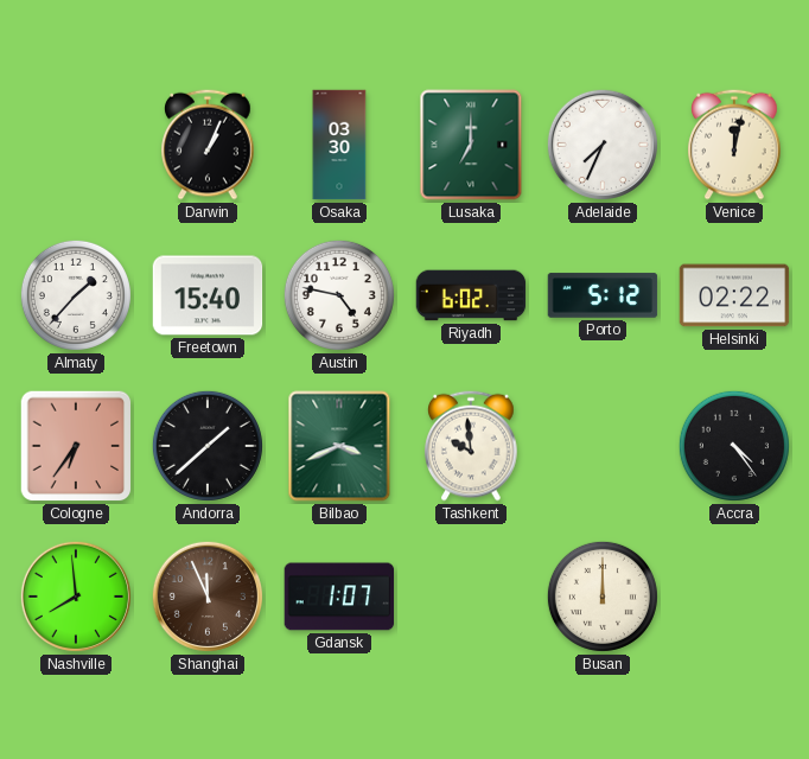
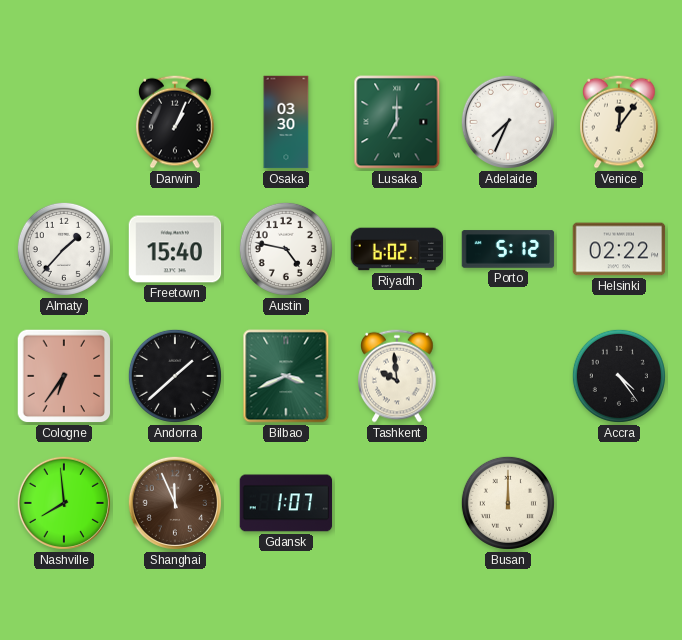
Venice: 12:02 -> 12:06 (619, 122)
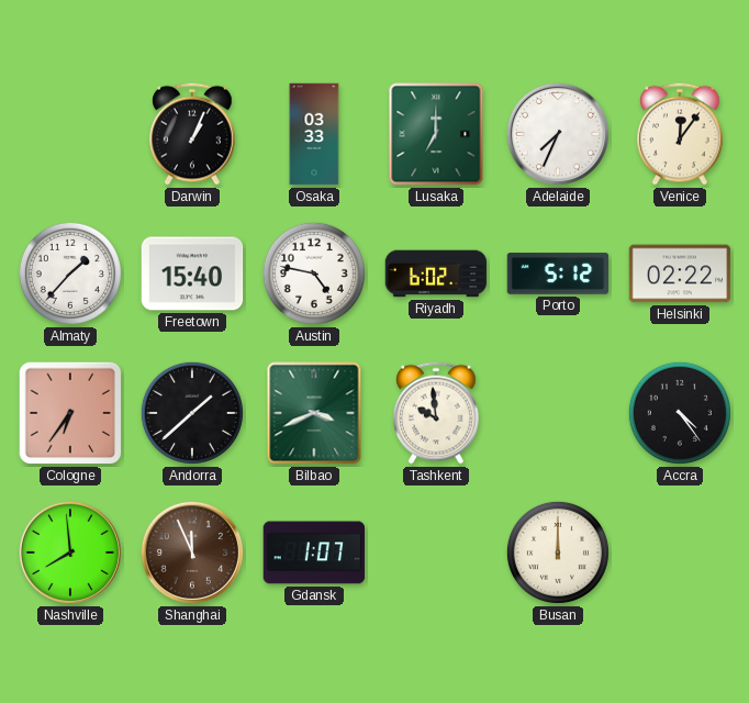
Osaka: 03:30 -> 03:33 (314, 134)
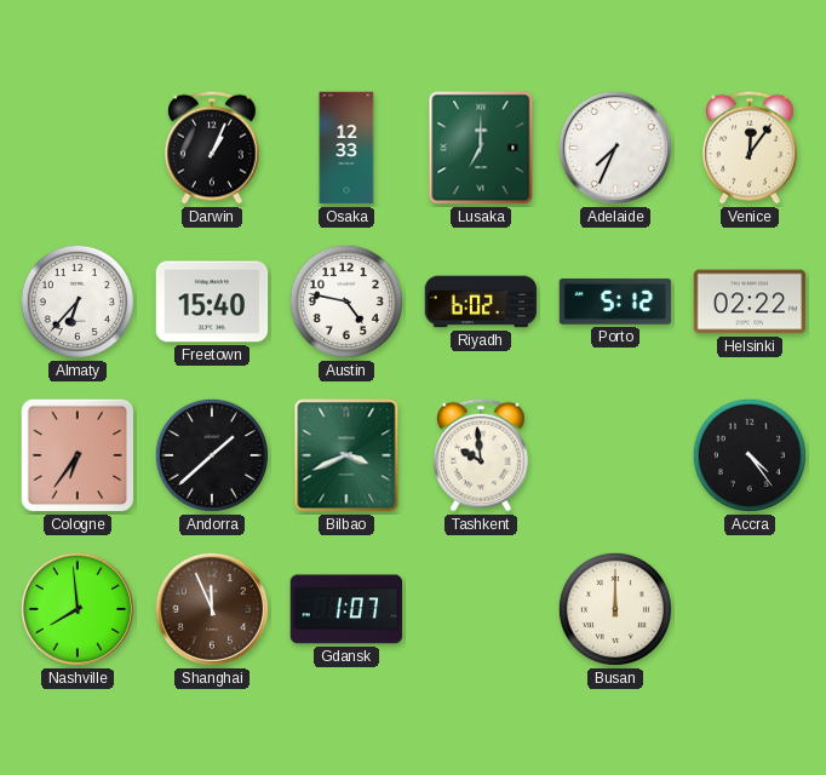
Osaka: 03:33 -> 12:33 (346, 148)
Almaty: 1:37 -> 6:37 (78, 302)
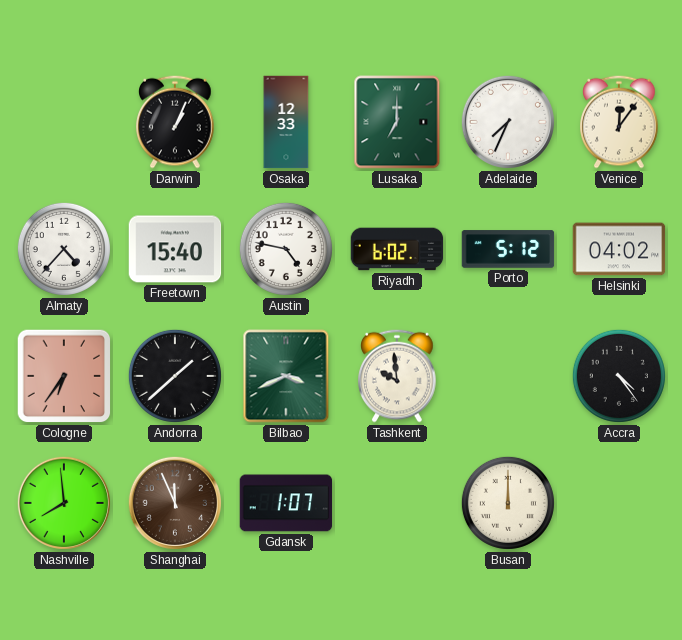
Almaty: 6:37 -> 4:37 (64, 249)
Helsinki: 02:22 -> 04:02 (619, 249)
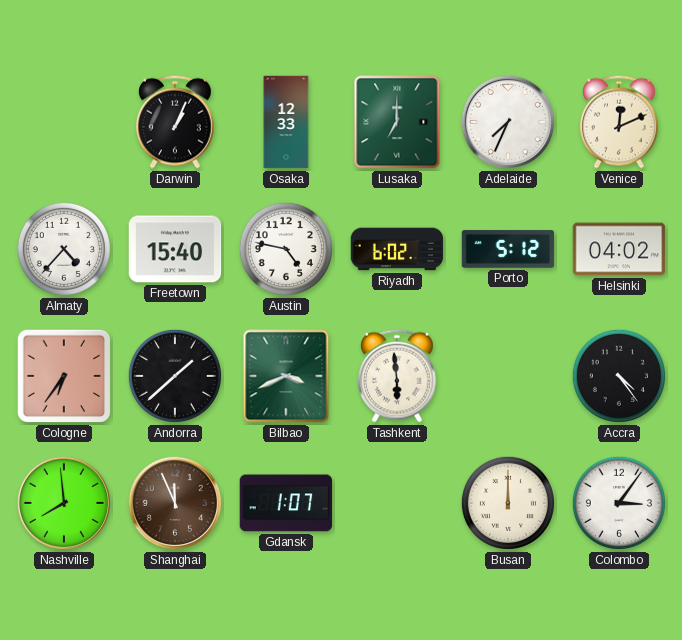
Venice: 12:06 -> 12:11 (619, 122)
Tashkent: 9:59 -> 5:59 (397, 376)
Colombo: none -> 3:06 (619, 503)
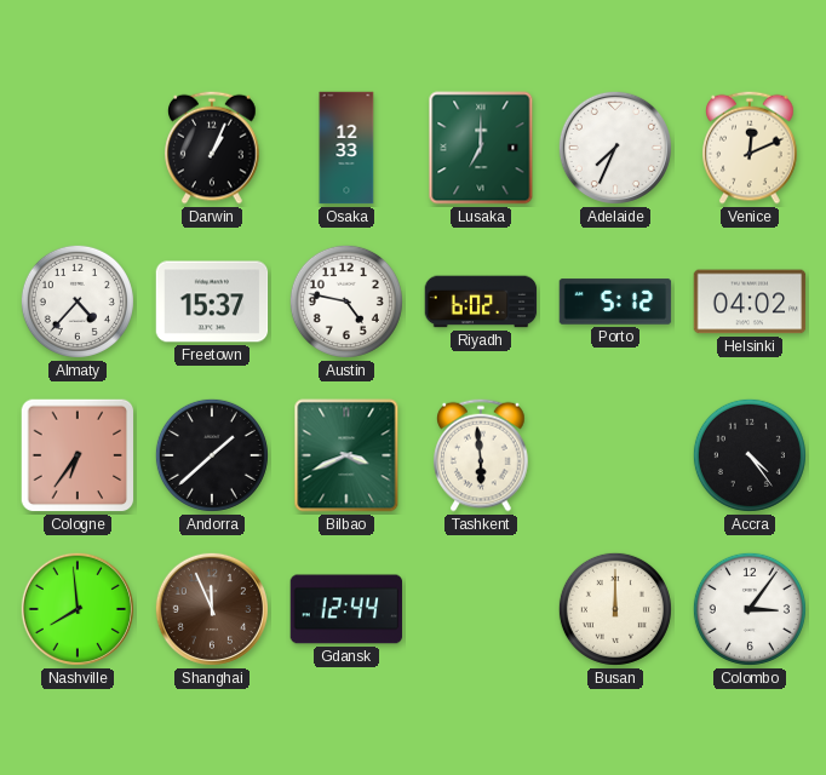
Freetown: 15:40 -> 15:37 (212, 302)
Gdansk: 1:07 -> 12:44 (346, 609)
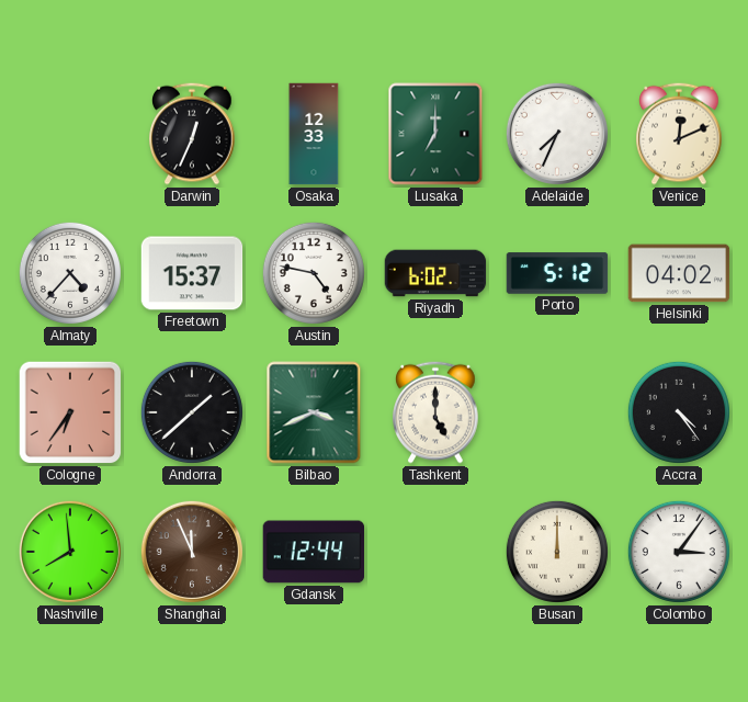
Darwin: 1:04 -> 12:34 (192, 134)
Tashkent: 5:59 -> 5:00 (435, 412)
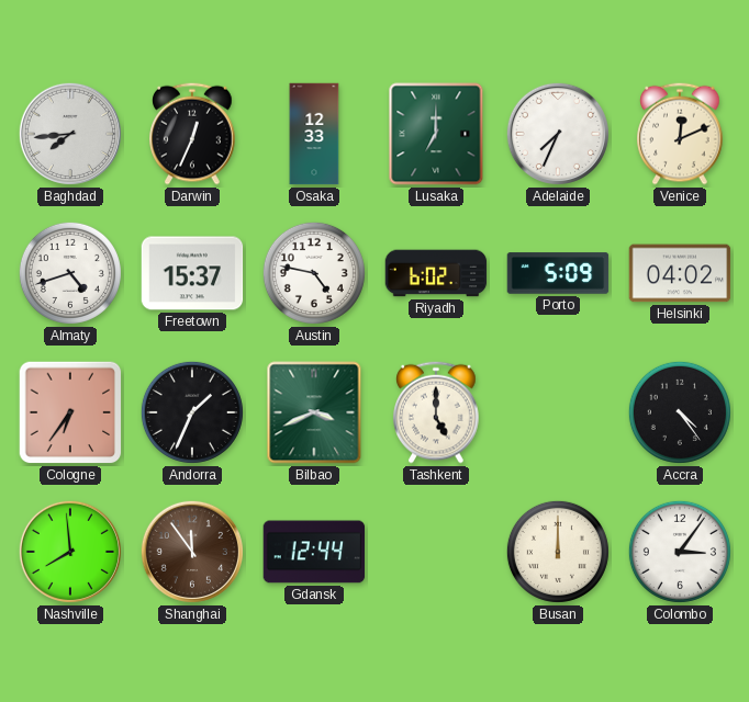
Baghdad: none -> 7:44 (70, 134)
Almaty: 4:37 -> 4:42 (70, 273)
Porto: 5:12 -> 5:09 (558, 273)
Andorra: 1:38 -> 1:34 (192, 412)
Shanghai: 11:56 -> 11:54 (192, 552)
